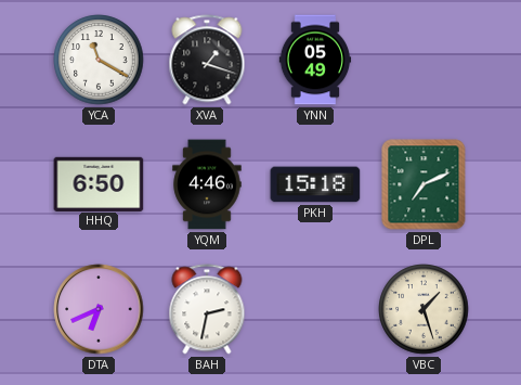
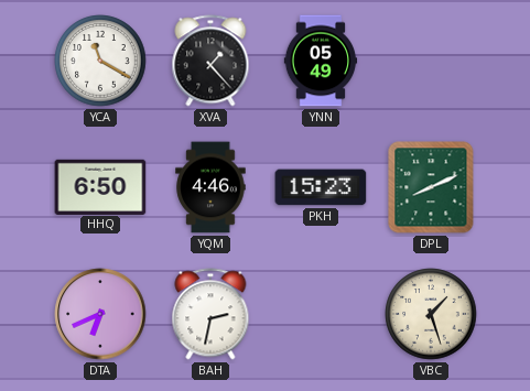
XVA: 1:18 -> 1:23 (210, 61)
PKH: 15:18 -> 15:23 (321, 187)
DPL: 7:11 -> 8:11 (431, 187)
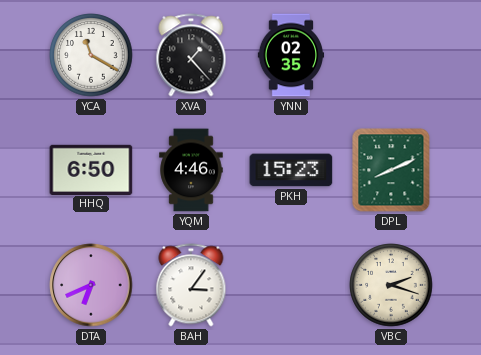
YNN: 05:49 -> 02:35 (291, 55)
BAH: 2:32 -> 3:06 (191, 285)
VBC: 1:27 -> 2:18 (391, 285)
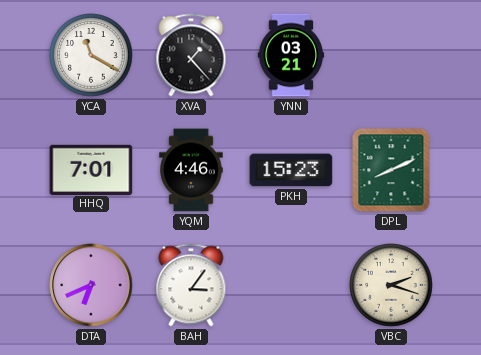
YNN: 02:35 -> 03:21 (291, 55)
HHQ: 6:50 -> 7:01 (91, 169)
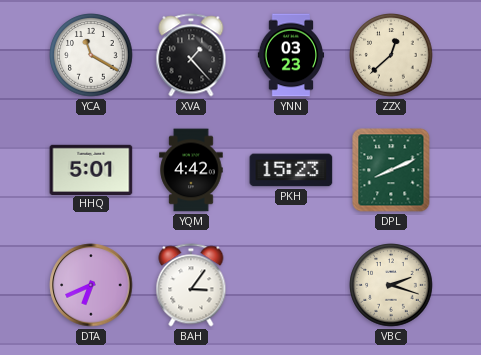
YNN: 03:21 -> 03:23 (291, 55)
ZZX: none -> 12:38 (391, 55)
HHQ: 7:01 -> 5:01 (91, 169)
YQM: 4:46 -> 4:42 (191, 170)
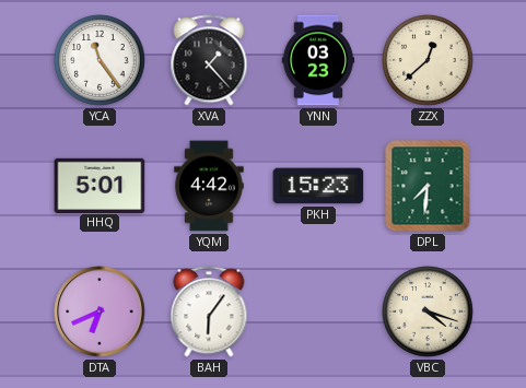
YCA: 11:20 -> 11:24 (100, 60)
DPL: 8:11 -> 7:31 (428, 186)
BAH: 3:06 -> 6:06 (209, 311)
VBC: 2:18 -> 4:18 (428, 311)
